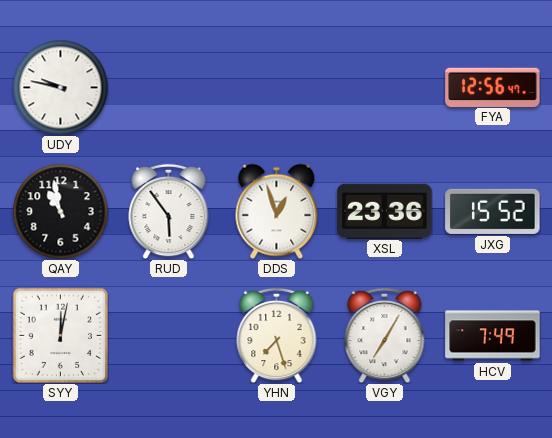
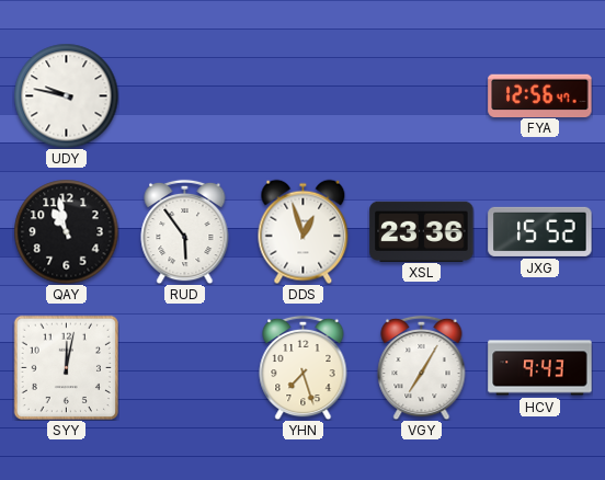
HCV: 7:49 -> 9:43 (540, 368)
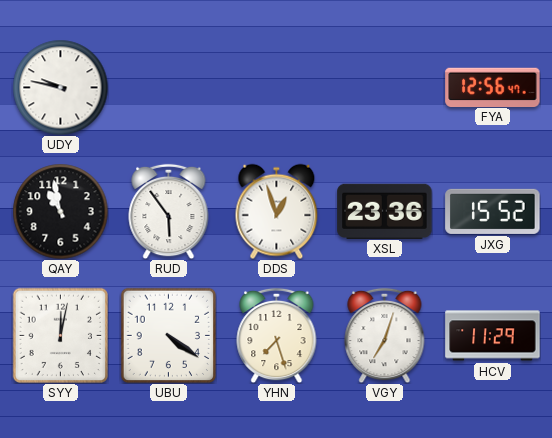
UBU: none -> 4:21 (168, 335)
VGY: 7:05 -> 7:03 (385, 335)
HCV: 9:43 -> 11:29 (493, 336)
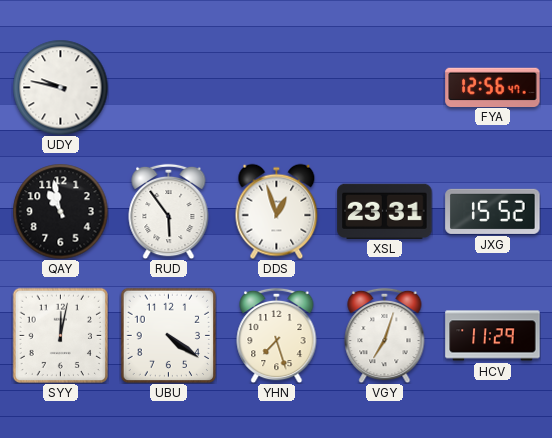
XSL: 23:36 -> 23:31 (385, 211)
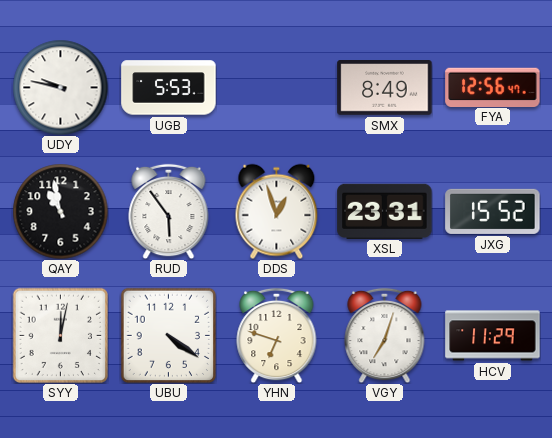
UGB: none -> 5:53 (169, 88)
SMX: none -> 8:49 (385, 88)
YHN: 7:27 -> 6:48 (277, 335)
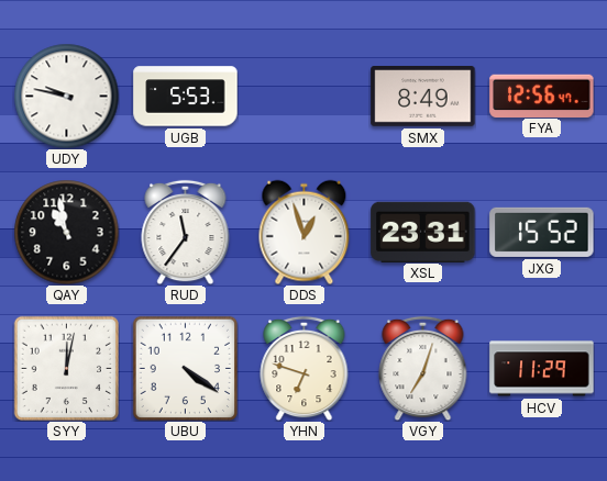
RUD: 5:54 -> 11:36 (186, 232)
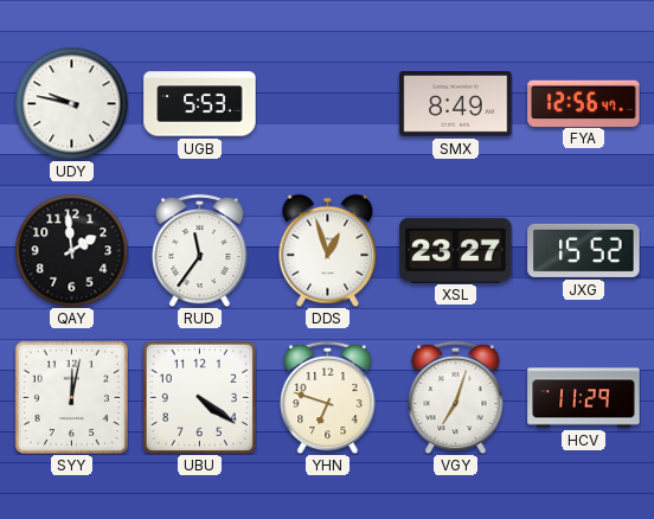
QAY: 10:58 -> 1:59 (71, 250)
XSL: 23:31 -> 23:27 (456, 250)
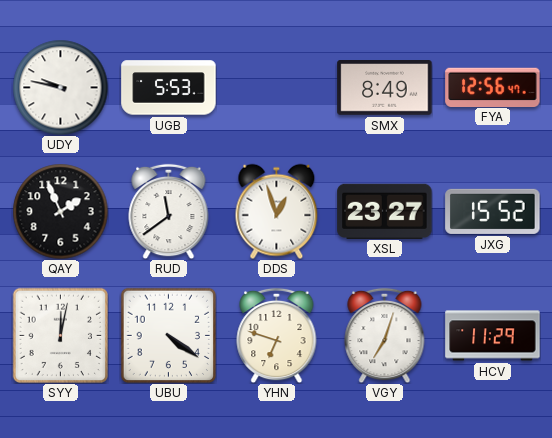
QAY: 1:59 -> 1:56 (60, 211)
RUD: 11:36 -> 11:39 (169, 211)
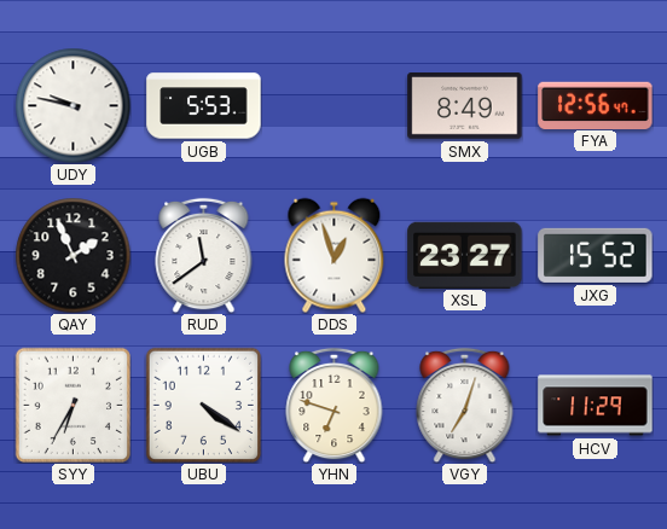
SYY: 12:02 -> 6:35 (72, 405)
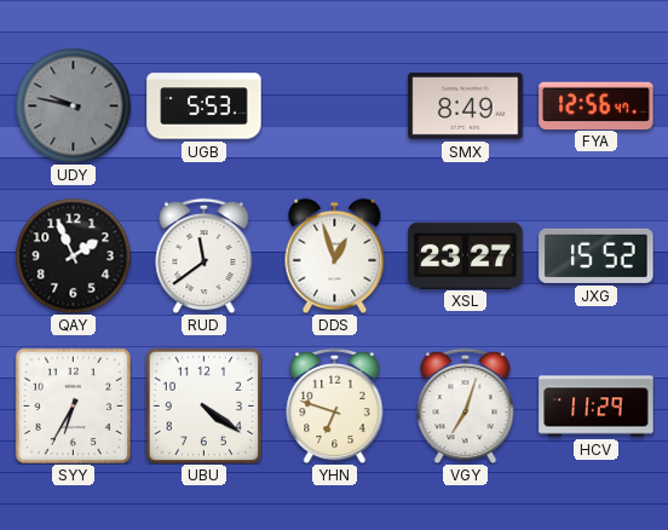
UDY dial: white -> grey (73, 105)
